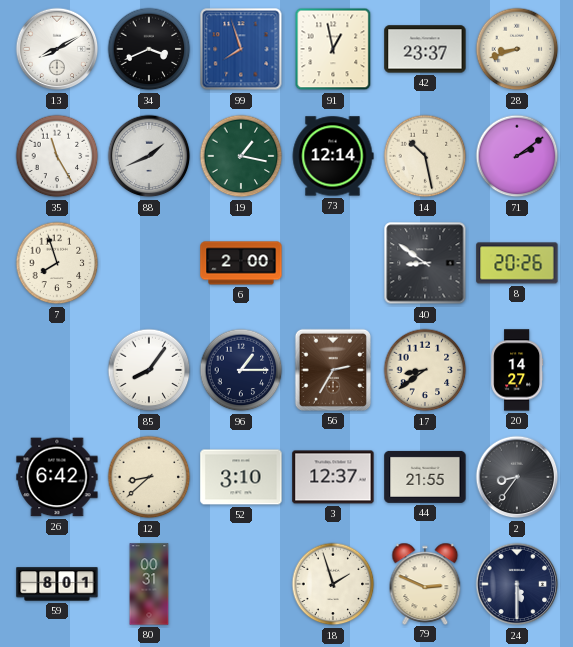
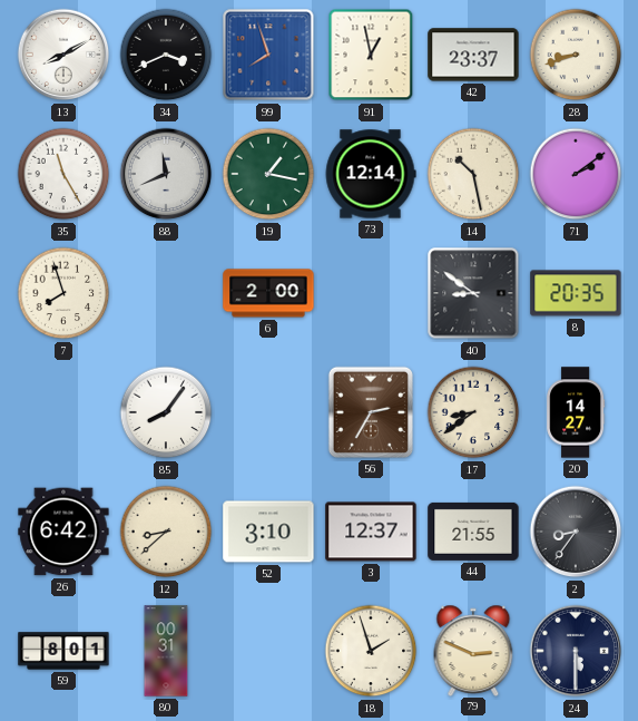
88: 1:41 -> 11:41 (166, 174)
8: 20:26 -> 20:35 (576, 293)
96: 1:15 -> none (241, 370)
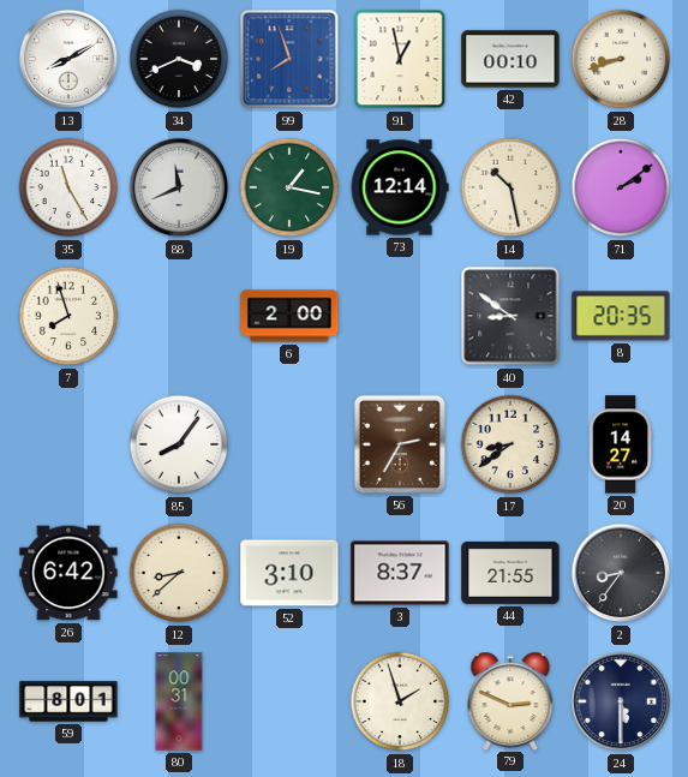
42: 23:37 -> 00:10 (510, 59)
3: 12:37 -> 8:37 (400, 573)
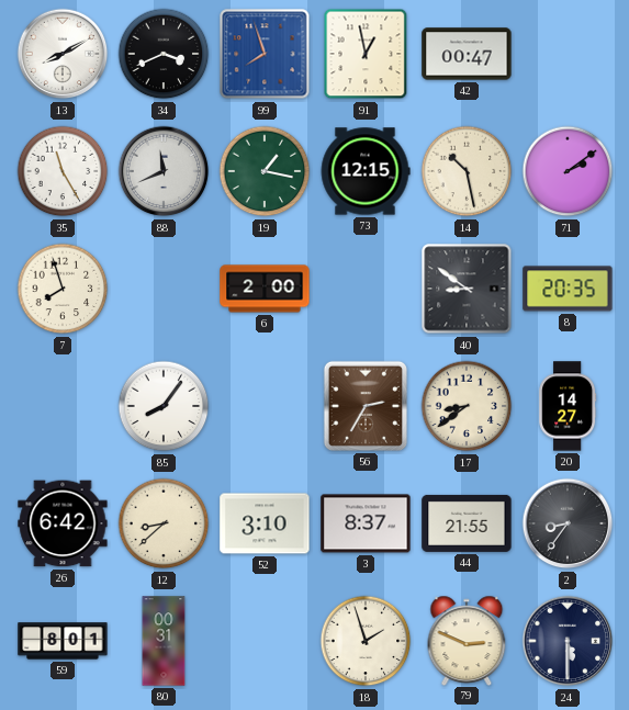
42: 00:10 -> 00:47 (467, 54)
28: 8:42 -> none (621, 59)
73: 12:14 -> 12:15 (366, 171)
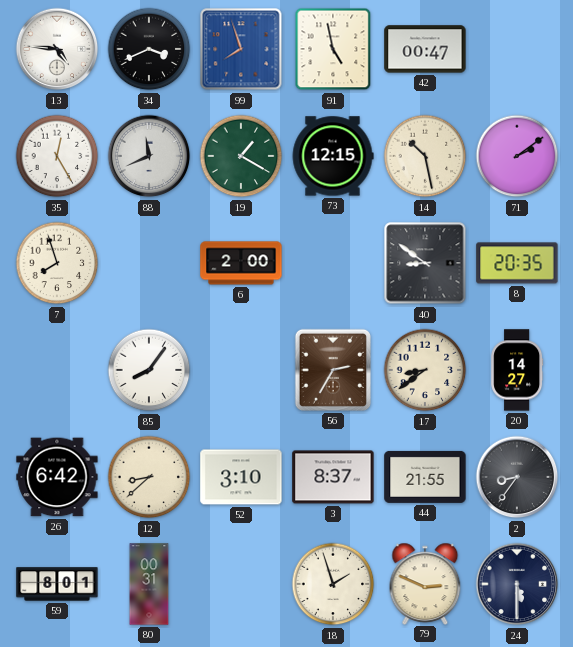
13: 8:10 -> 4:46 (57, 49)
91: 12:58 -> 4:58 (333, 49)
35: 11:25 -> 12:25 (57, 156)
19: 1:17 -> 1:20 (241, 156)
